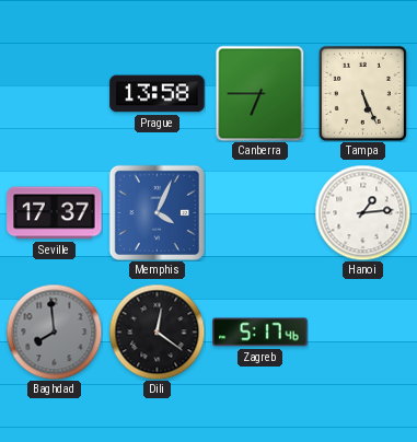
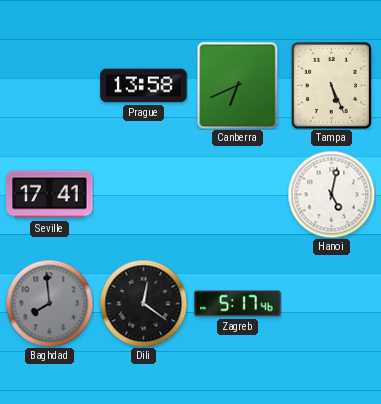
Canberra: 6:45 -> 6:41 (238, 85)
Seville: 17:37 -> 17:41 (50, 195)
Memphis: 4:04 -> none (157, 212)
Hanoi: 1:14 -> 5:02 (331, 194)
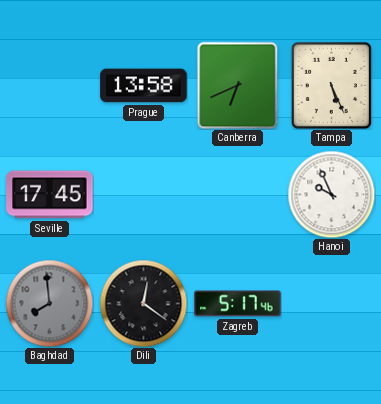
Seville: 17:41 -> 17:45 (50, 195)
Hanoi: 5:02 -> 9:56 (331, 194)
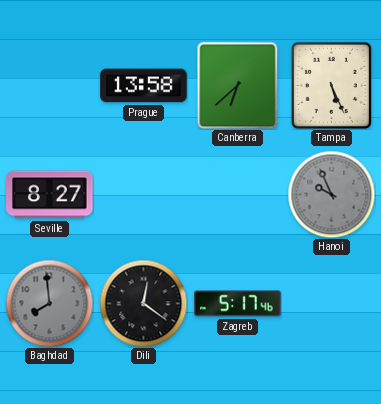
Canberra: 6:41 -> 6:38 (238, 85)
Seville: 17:45 -> 8:27 (50, 195)
Hanoi dial: white -> grey (331, 194)
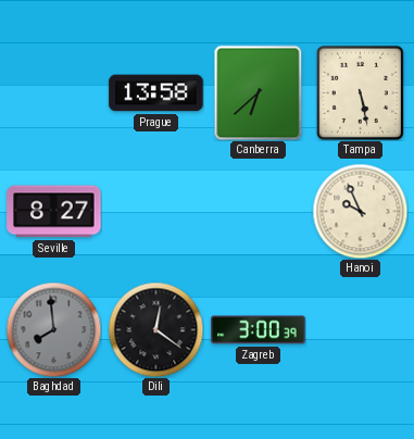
Tampa: 5:26 -> 5:28 (360, 92)
Hanoi dial: grey -> cream (360, 211)
Zagreb: 5:17 -> 3:00 (259, 330)
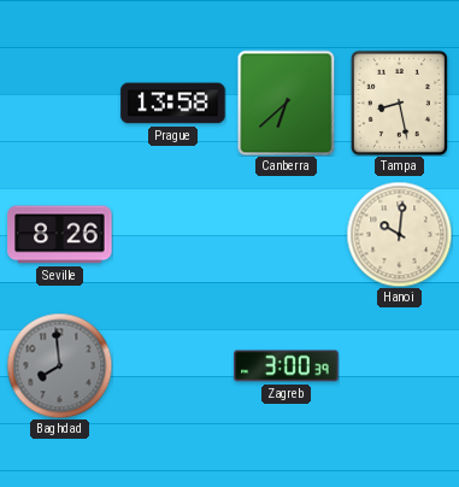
Tampa: 5:28 -> 8:28 (399, 102)
Seville: 8:27 -> 8:26 (60, 235)
Hanoi: 9:56 -> 10:01 (399, 234)
Dili: 12:21 -> none (155, 329)
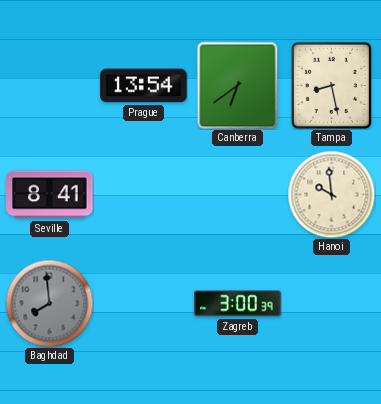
Prague: 13:58 -> 13:54 (144, 86)
Canberra: 6:38 -> 6:39 (238, 85)
Seville: 8:26 -> 8:41 (50, 195)
Hanoi: 10:01 -> 9:59 (331, 194)
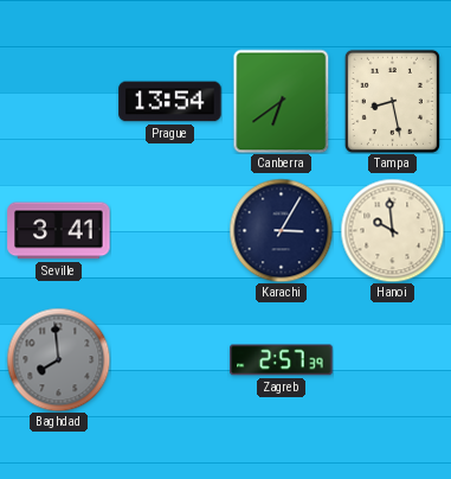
Seville: 8:41 -> 3:41 (59, 231)
Karachi: none -> 3:05 (281, 230)
Zagreb: 3:00 -> 2:57 (282, 360)
